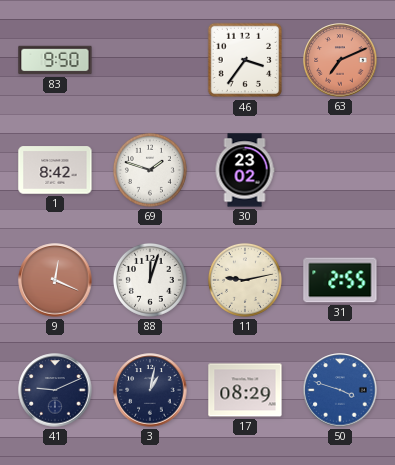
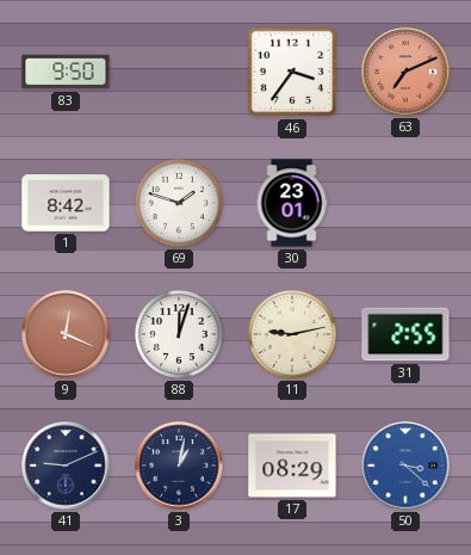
30: 23:02 -> 23:01 (292, 203)
50: 3:48 -> 3:22 (405, 465)
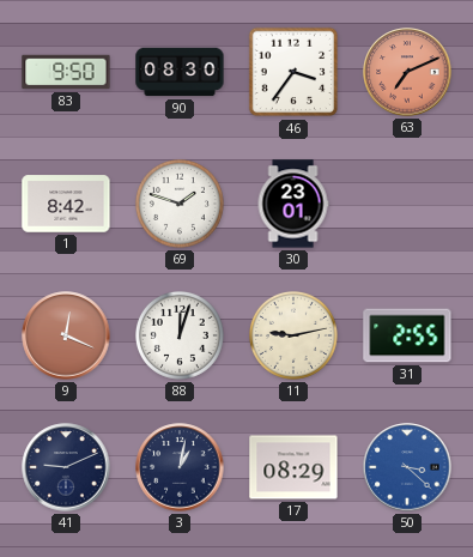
90: none -> 08:30 (180, 72)
